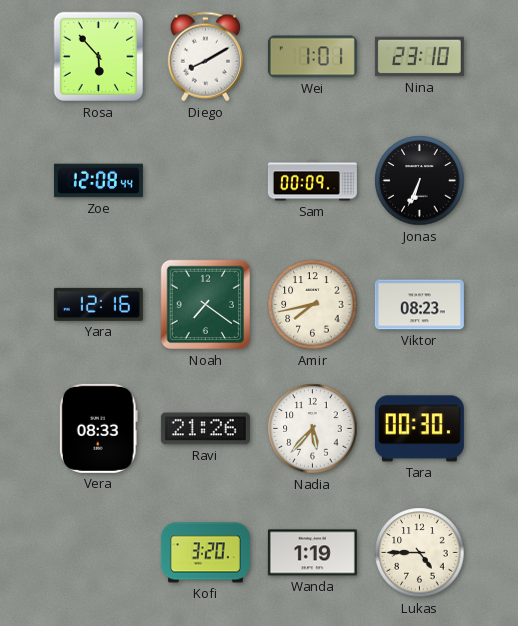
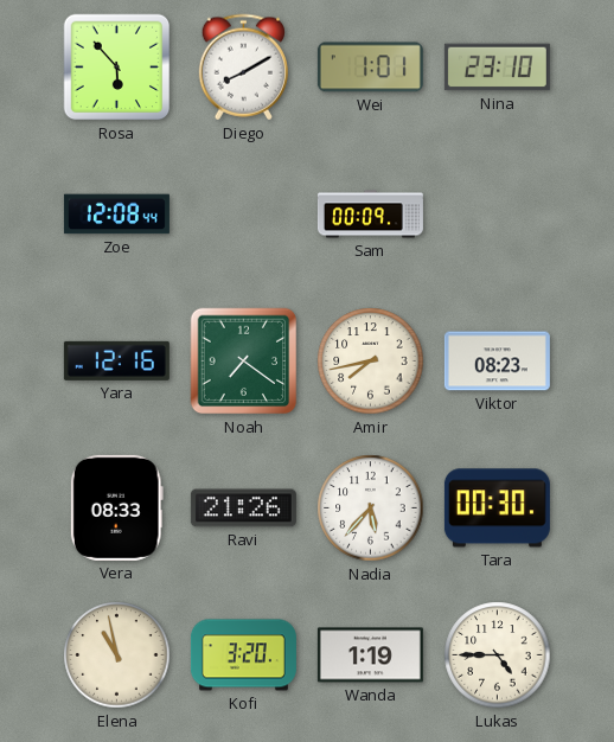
Jonas: 6:34 -> none (420, 181)
Elena: none -> 10:58 (117, 655)
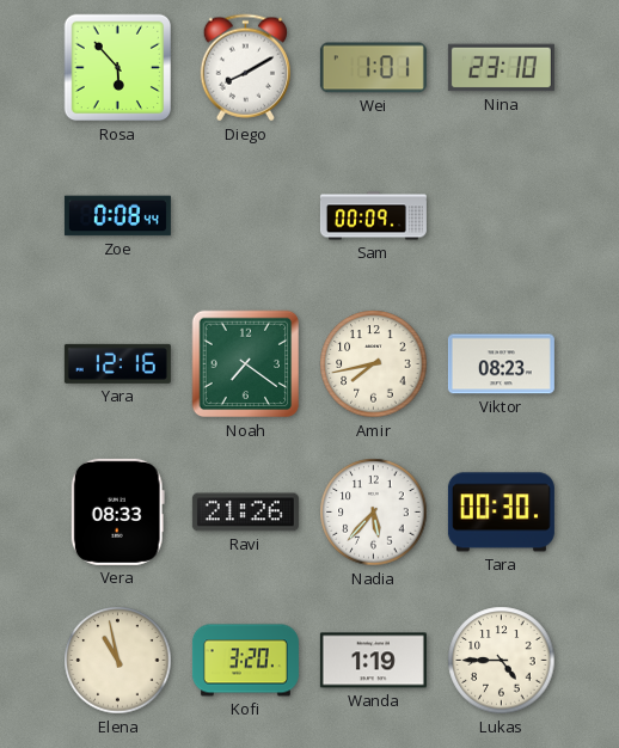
Zoe: 12:08 -> 0:08 (117, 216)
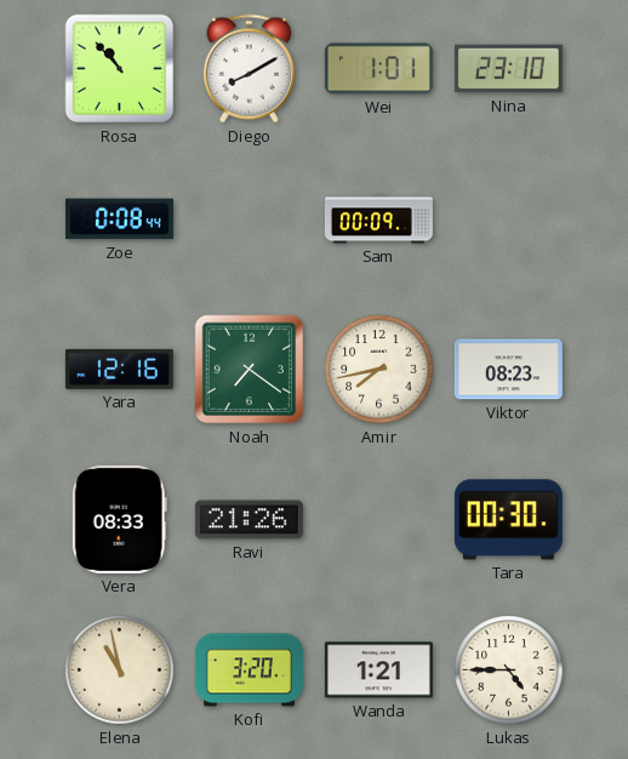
Rosa: 5:53 -> 10:53 (120, 69)
Nadia: 5:37 -> none (374, 513)
Wanda: 1:19 -> 1:21 (378, 670)
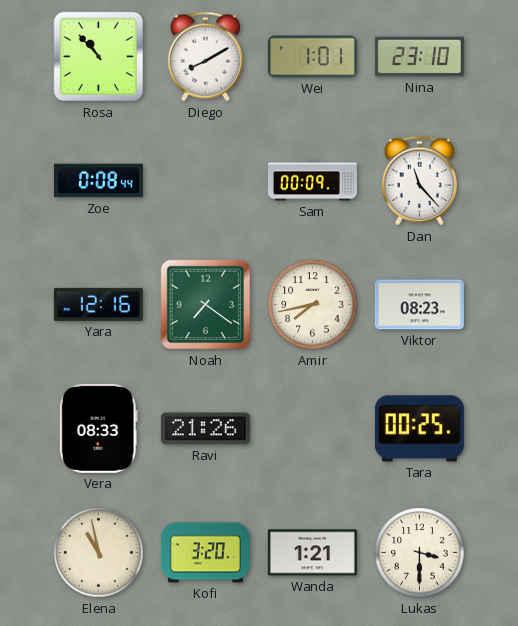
Dan: none -> 11:23 (419, 181)
Tara: 00:30 -> 00:25 (419, 429)
Lukas: 4:45 -> 3:30 (420, 553)
